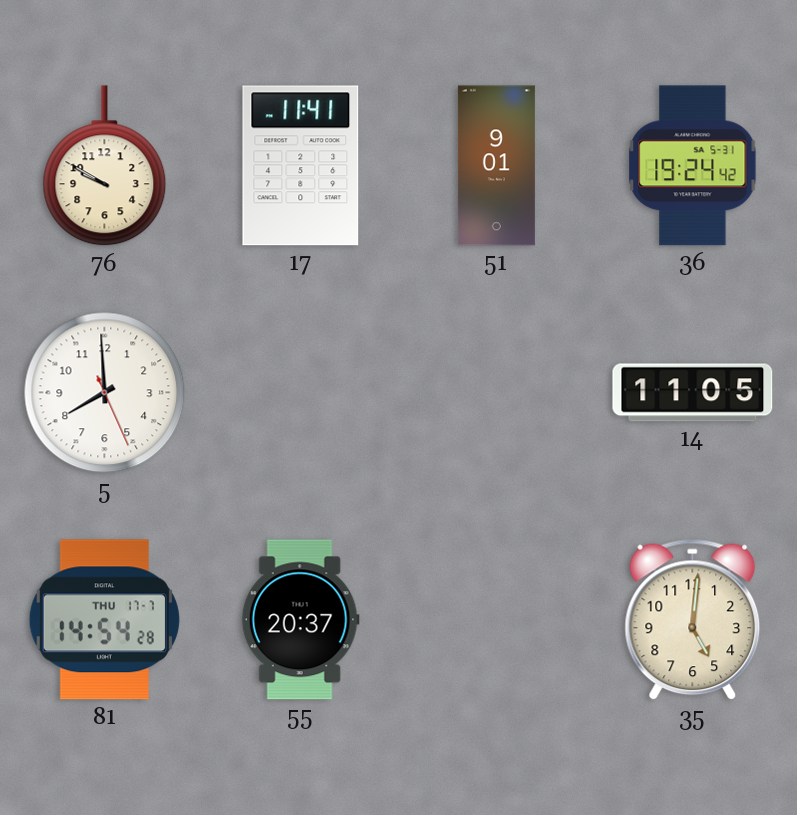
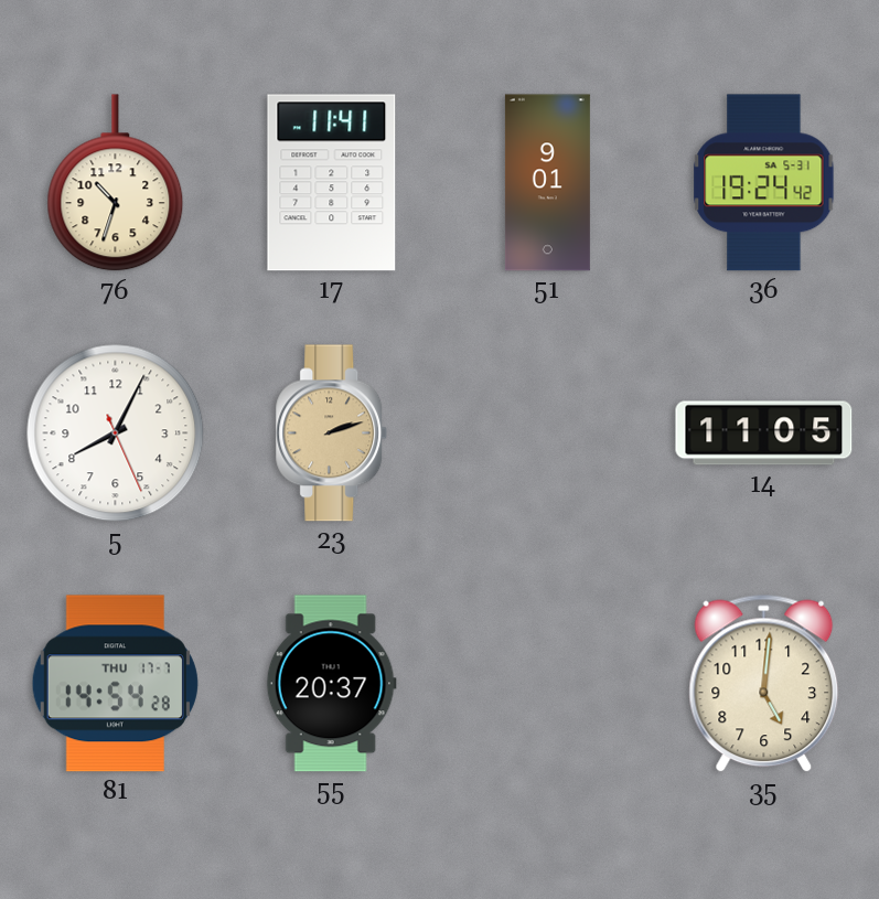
76: 9:50 -> 10:33 (116, 183)
5: 7:59 -> 8:04 (116, 434)
23: none -> 2:12 (332, 434)
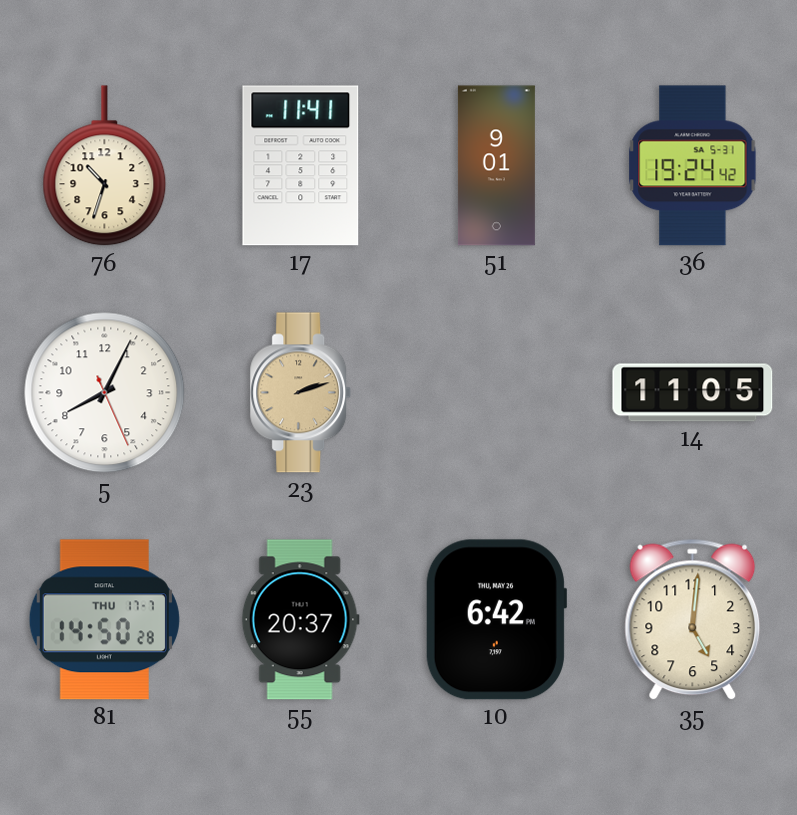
81: 14:54 -> 14:50 (104, 620)
10: none -> 6:42 (496, 620)
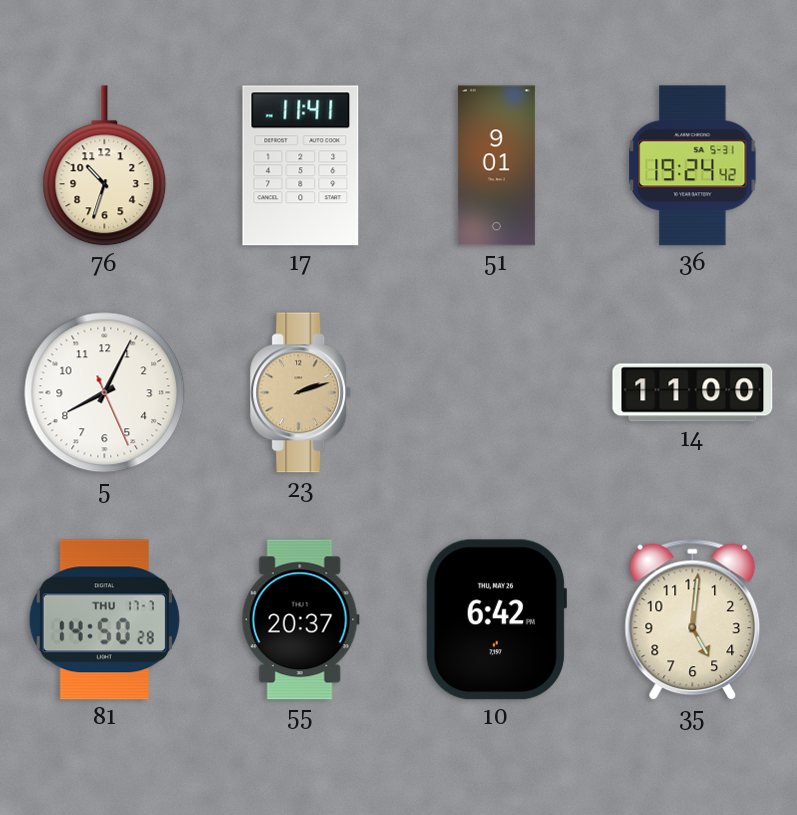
14: 11:05 -> 11:00 (693, 393)
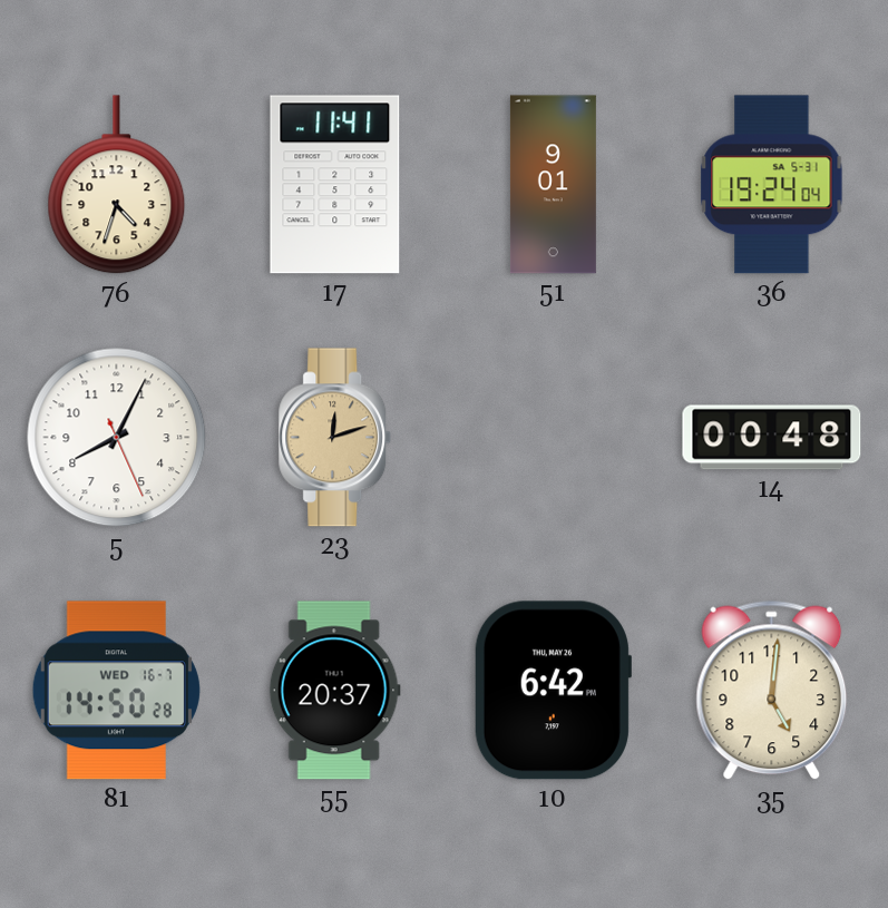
76: 10:33 -> 4:33 (117, 185)
36: 19:24:42 -> 19:24:04 (772, 185)
23: 2:12 -> 12:12 (335, 438)
14: 11:00 -> 00:48 (772, 438)
81 date: THU 17-7 -> WED 16-7 (116, 691)
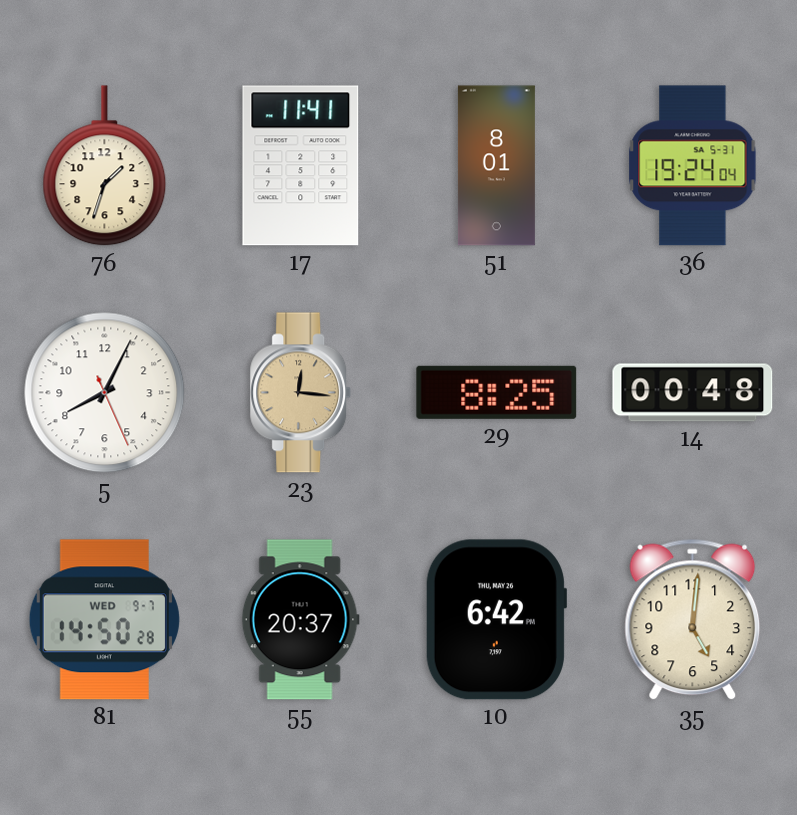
76: 4:33 -> 1:33 (105, 166)
51: 9:01 -> 8:01 (496, 166)
23: 12:12 -> 12:16 (301, 393)
29: none -> 8:25 (497, 392)
81 date: WED 16-7 -> WED 9-7 (104, 620)
